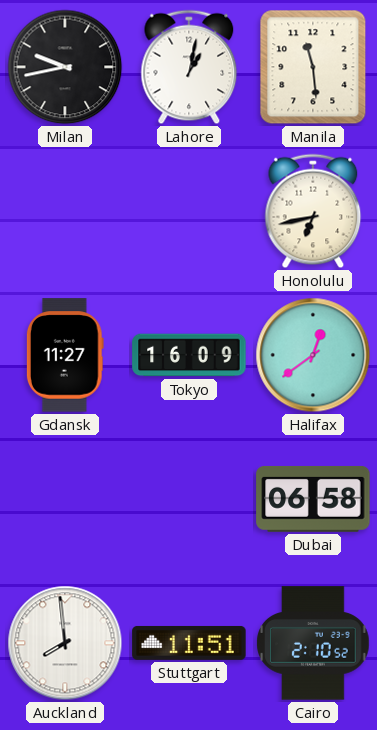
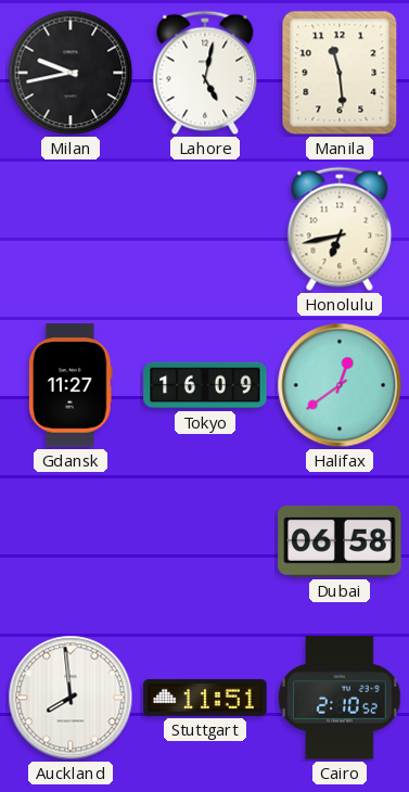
Lahore: 1:02 -> 5:02 (205, 73)
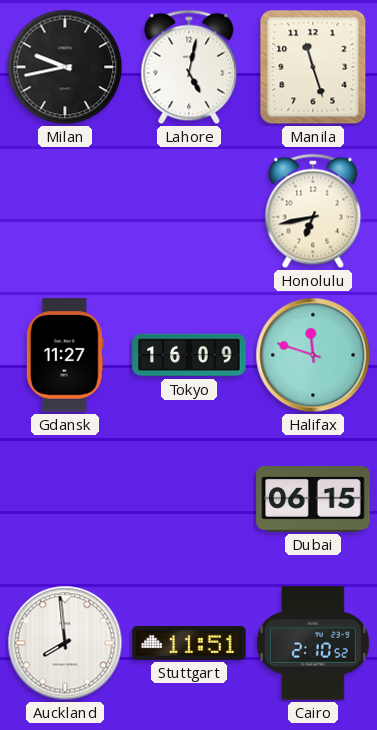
Manila: 11:29 -> 11:27 (313, 67)
Halifax: 12:39 -> 11:48 (313, 355)
Dubai: 06:58 -> 06:15 (313, 499)
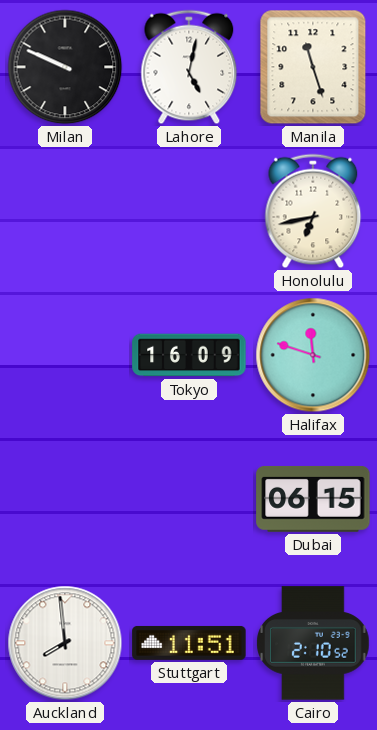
Milan: 9:43 -> 9:49 (65, 67)
Gdansk: 11:27 -> none (65, 355)
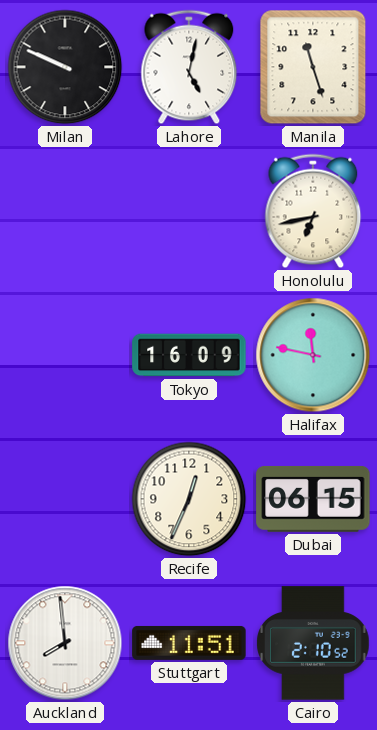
Halifax: 11:48 -> 11:47 (313, 355)
Recife: none -> 12:34 (189, 499)
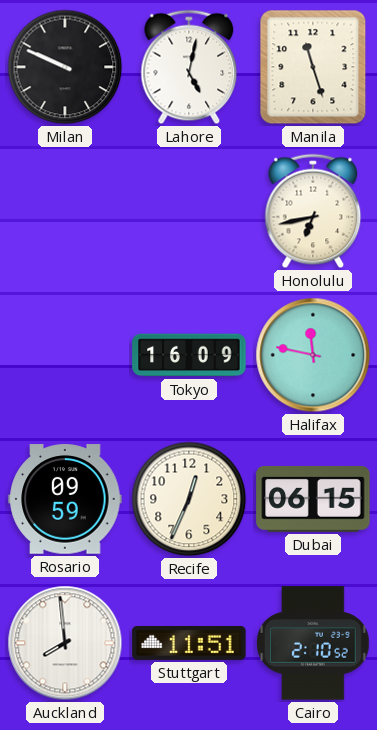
Rosario: none -> 09:59 (65, 499)
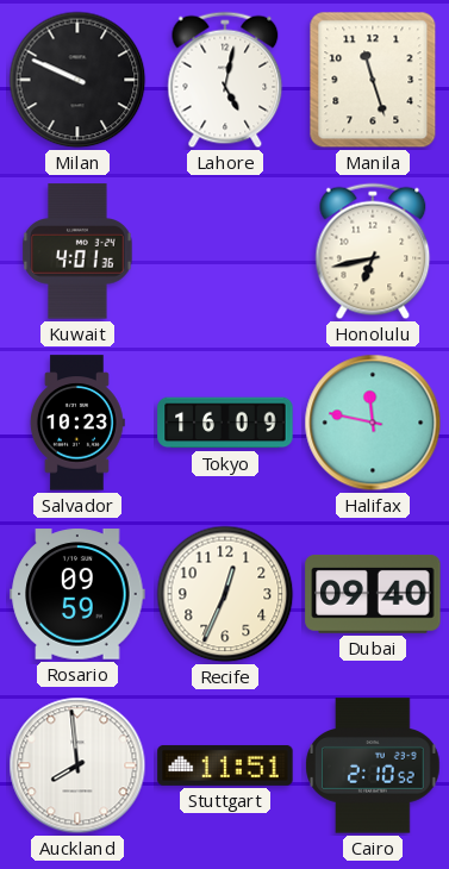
Kuwait: none -> 4:01 (77, 251)
Salvador: none -> 10:23 (77, 423)
Dubai: 06:15 -> 09:40 (373, 594)
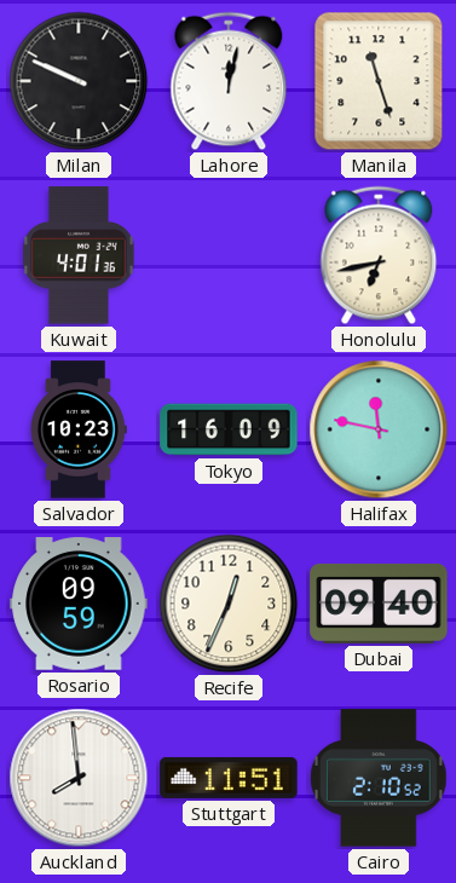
Lahore: 5:02 -> 12:02 (229, 81)
